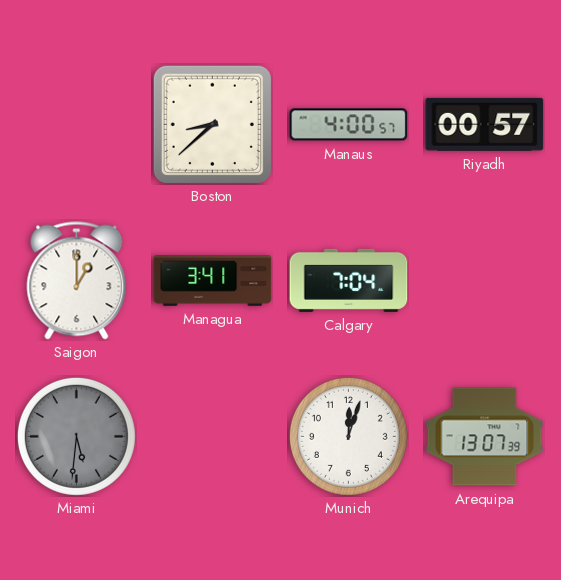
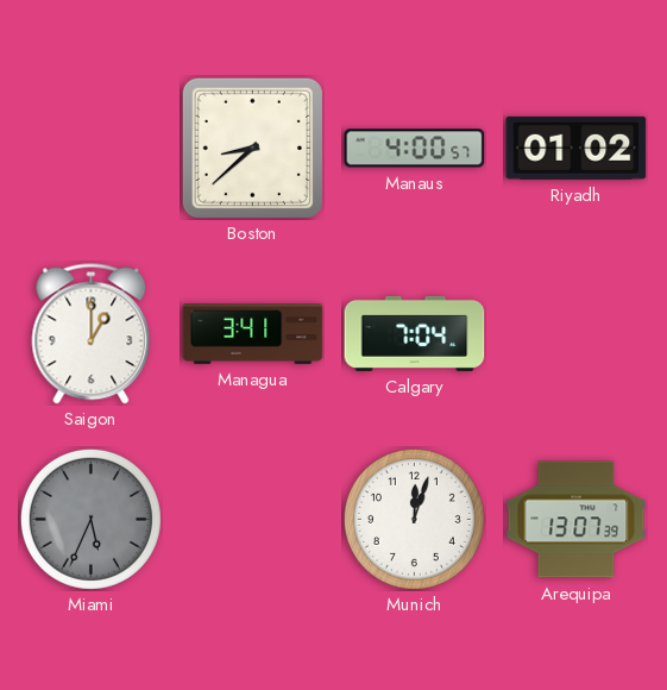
Riyadh: 00:57 -> 01:02 (577, 148)
Miami: 5:31 -> 5:34 (90, 519)
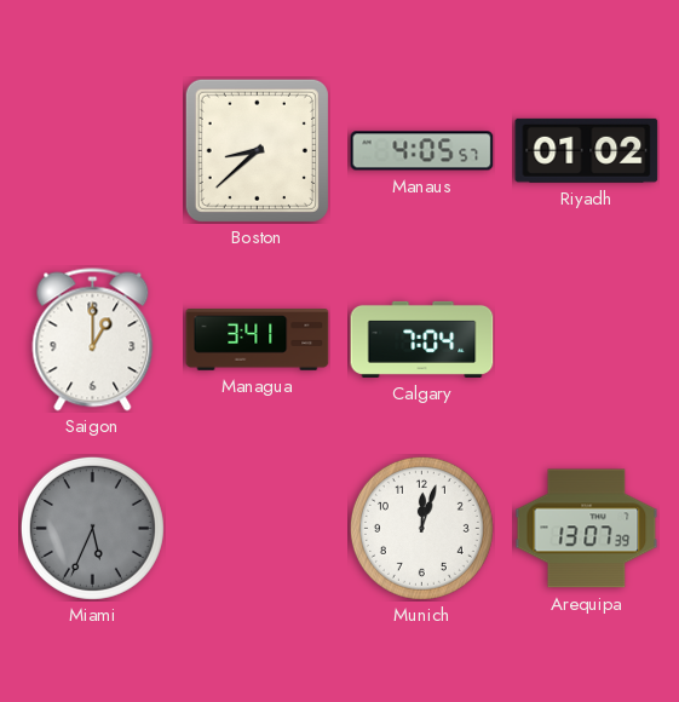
Manaus: 4:00 -> 4:05 (422, 151)
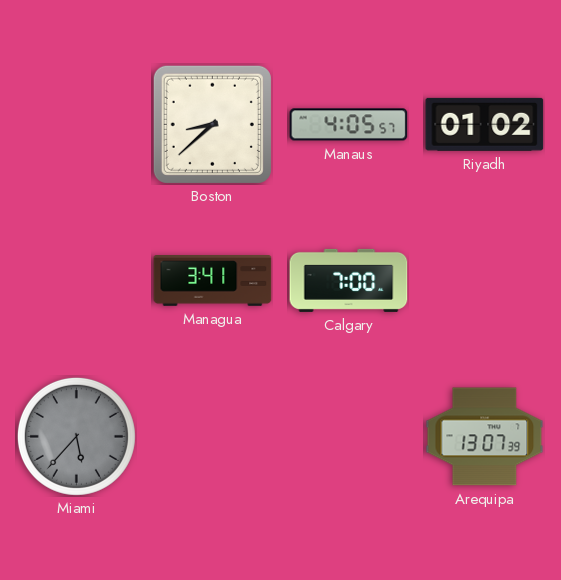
Saigon: 1:00 -> none (93, 340)
Calgary: 7:04 -> 7:00 (349, 280)
Miami: 5:34 -> 5:37 (76, 436)
Munich: 12:03 -> none (421, 528)
